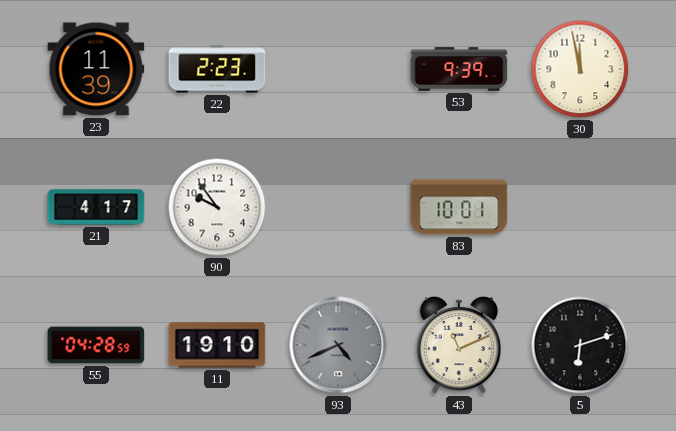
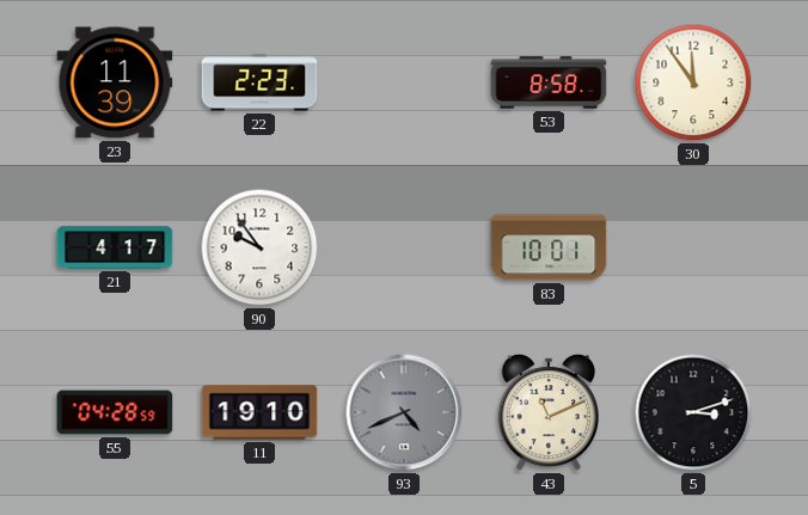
53: 9:39 -> 8:58 (549, 82)
30: 11:58 -> 11:54 (693, 82)
5: 6:12 -> 3:12 (693, 412)
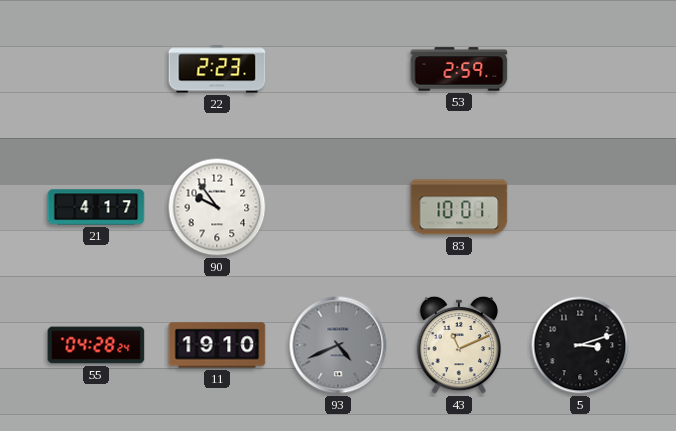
23: 11:39 -> none (115, 82)
53: 8:58 -> 2:59 (459, 69)
30: 11:54 -> none (693, 82)
55: 04:28:59 -> 04:28:24 (96, 345)
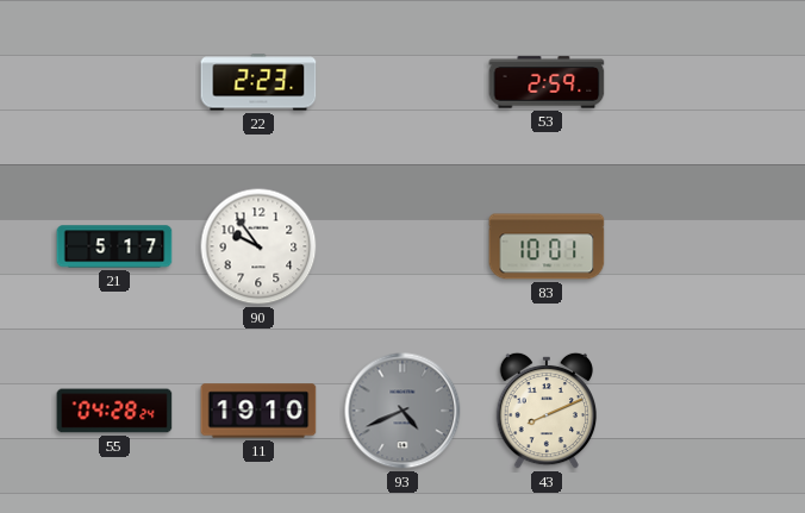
21: 4:17 -> 5:17 (114, 246)
43: 11:11 -> 8:11 (547, 411)
5: 3:12 -> none (580, 345)
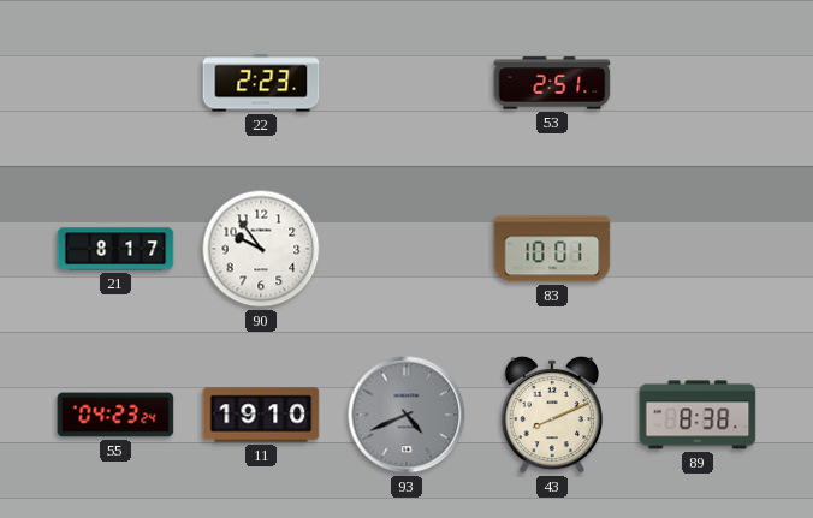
53: 2:59 -> 2:51 (552, 83)
21: 5:17 -> 8:17 (115, 249)
55: 04:28 -> 04:23 (115, 415)
89: none -> 8:38 (698, 415)
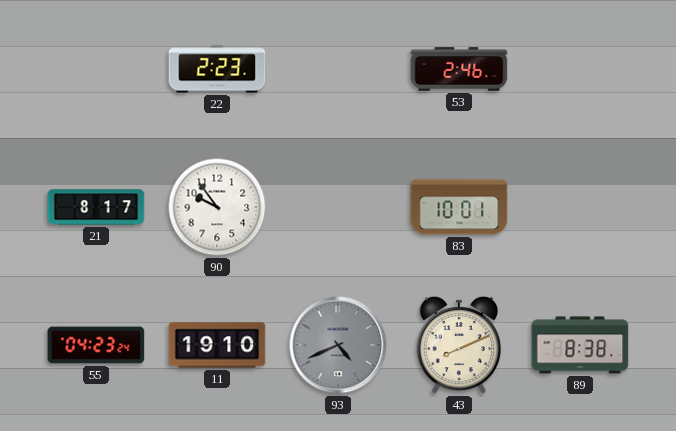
53: 2:51 -> 2:46 (459, 69)
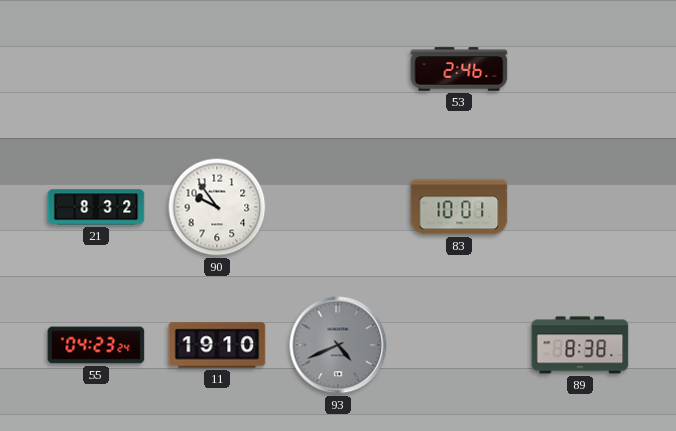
22: 2:23 -> none (217, 69)
21: 8:17 -> 8:32 (96, 207)
43: 8:11 -> none (459, 345)
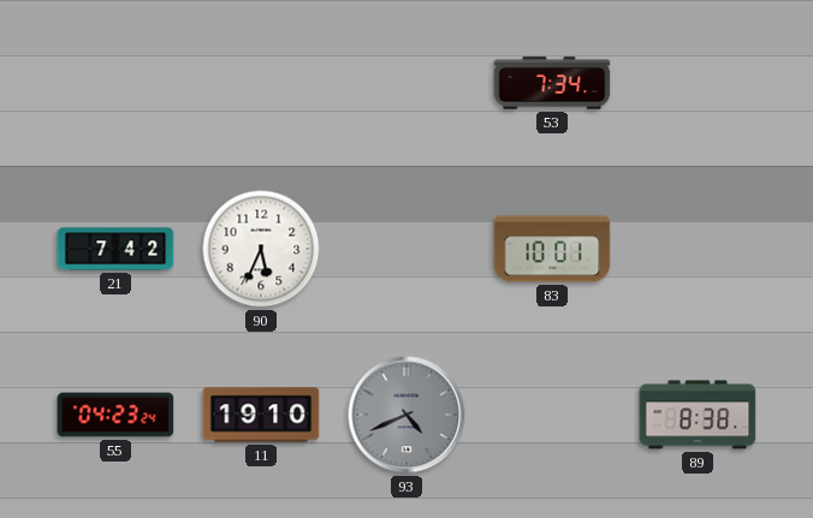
53: 2:46 -> 7:34 (552, 83)
21: 8:32 -> 7:42 (115, 249)
90: 9:54 -> 5:34 (261, 249)
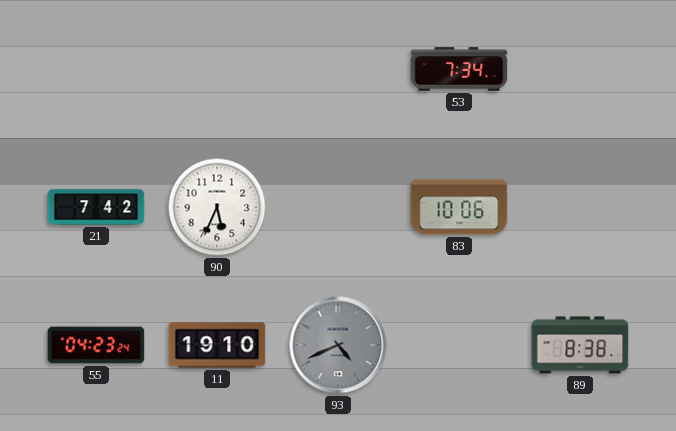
83: 10:01 -> 10:06 (459, 207)
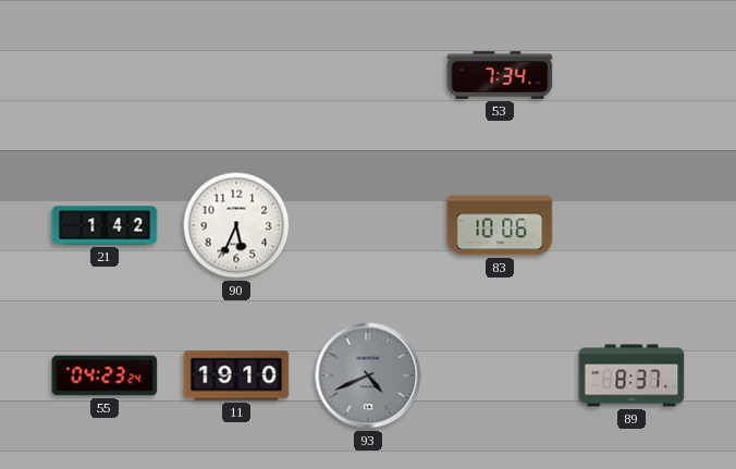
21: 7:42 -> 1:42 (105, 225)
89: 8:38 -> 8:37 (631, 375)
